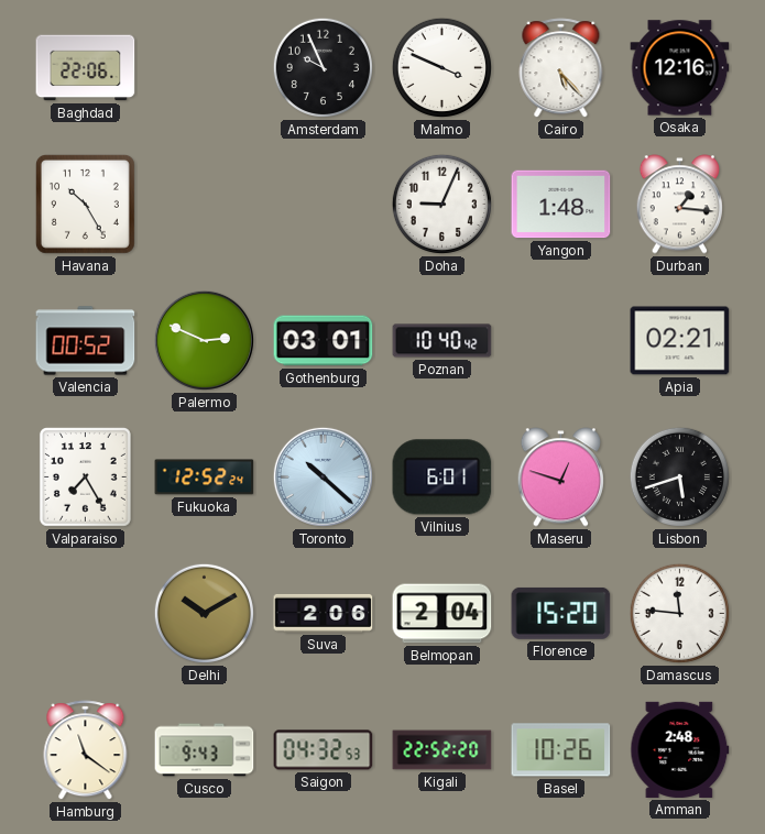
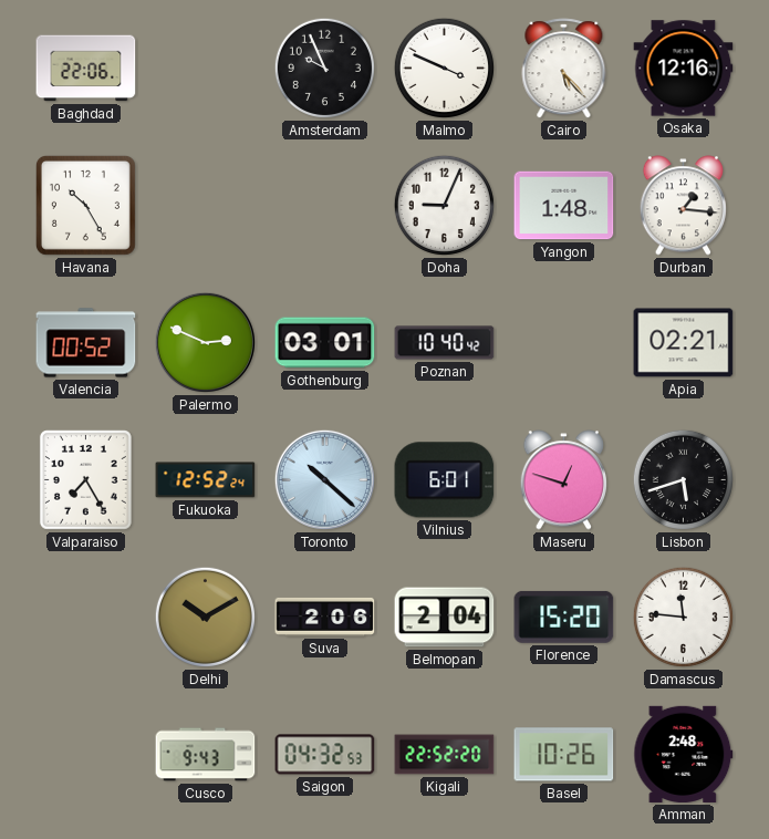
Hamburg: 11:21 -> none (86, 750)
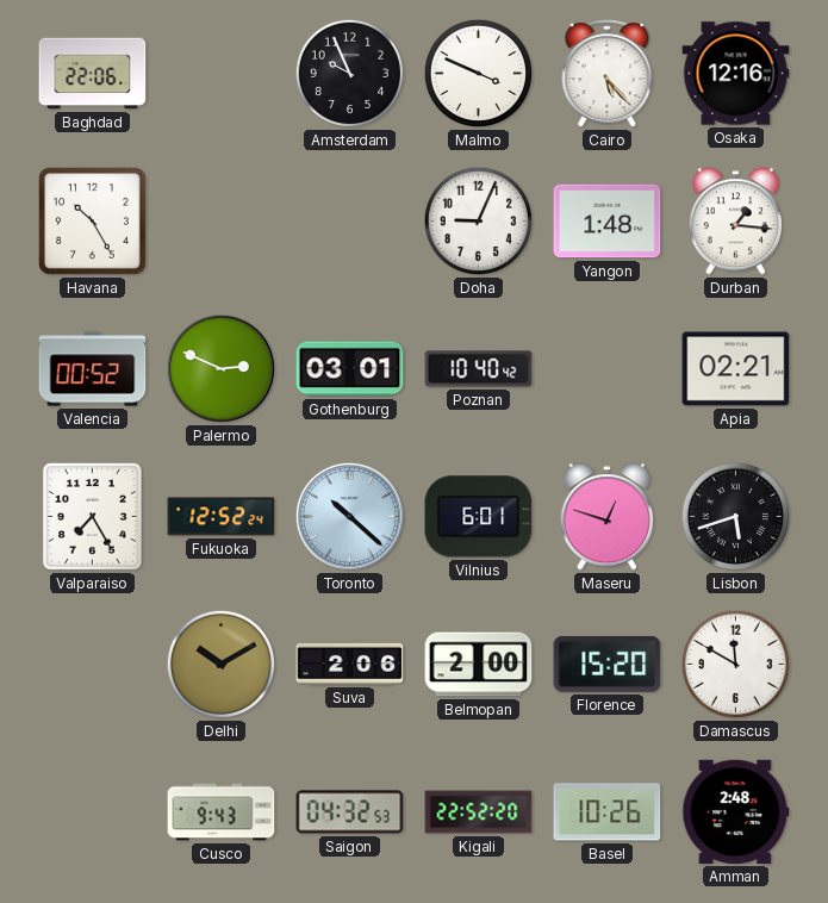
Belmopan: 2:04 -> 2:00 (479, 665)
Damascus: 11:46 -> 11:50 (735, 664)
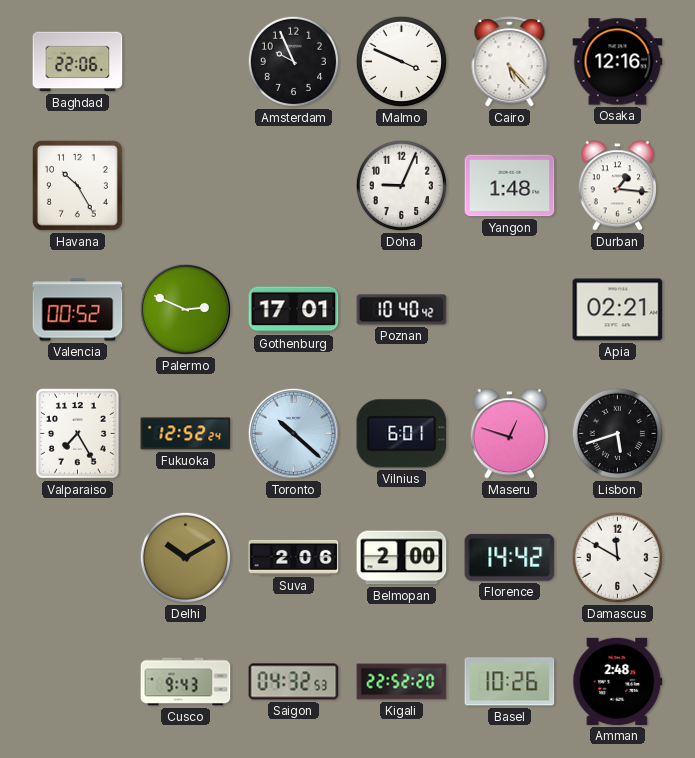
Gothenburg: 03:01 -> 17:01 (294, 310)
Florence: 15:20 -> 14:42 (510, 557)
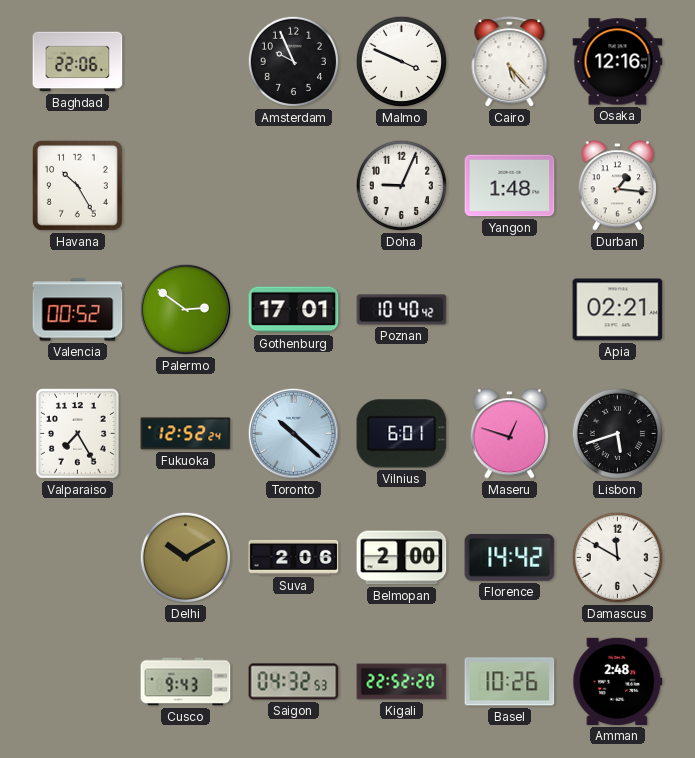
Palermo: 2:49 -> 2:51 (185, 309)
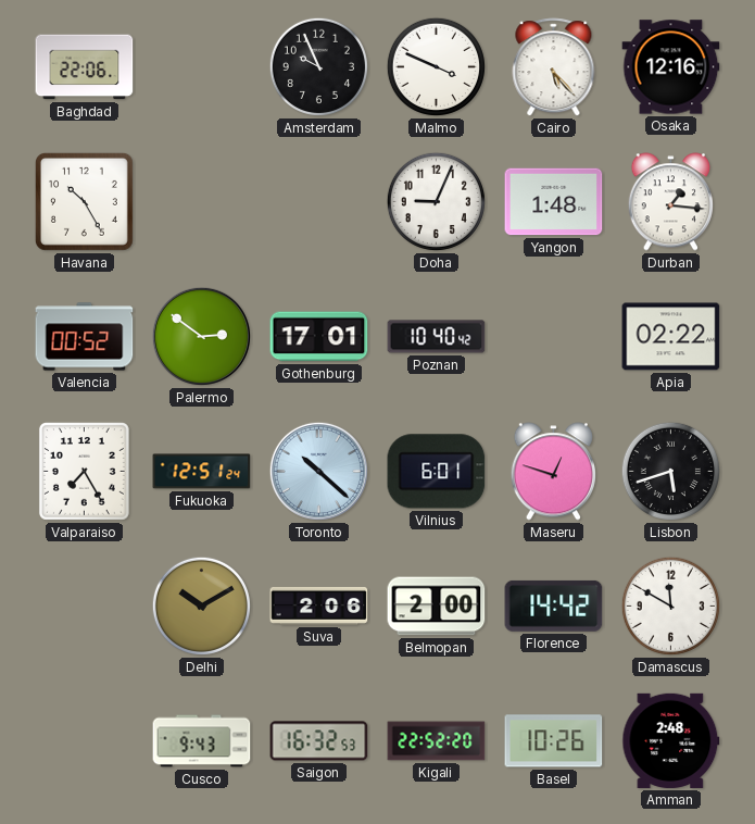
Apia: 02:21 -> 02:22 (671, 337)
Fukuoka: 12:52 -> 12:51 (202, 472)
Saigon: 04:32 -> 16:32 (319, 741)
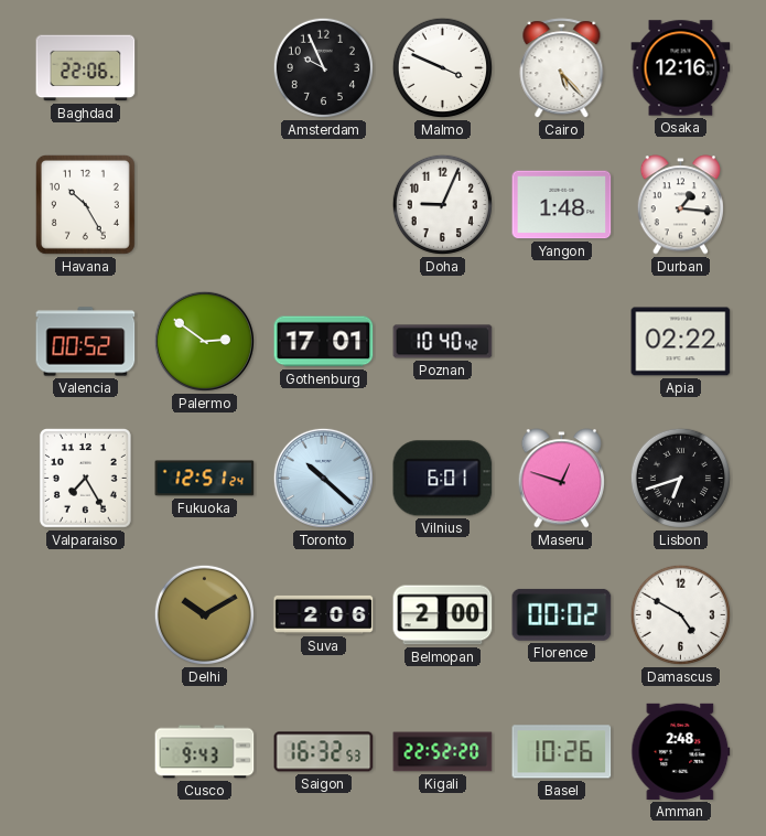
Lisbon: 5:42 -> 6:42 (680, 478)
Florence: 14:42 -> 00:02 (562, 614)
Damascus: 11:50 -> 4:50 (680, 614)
